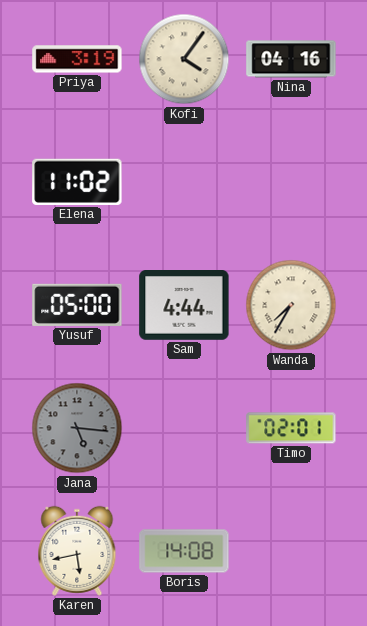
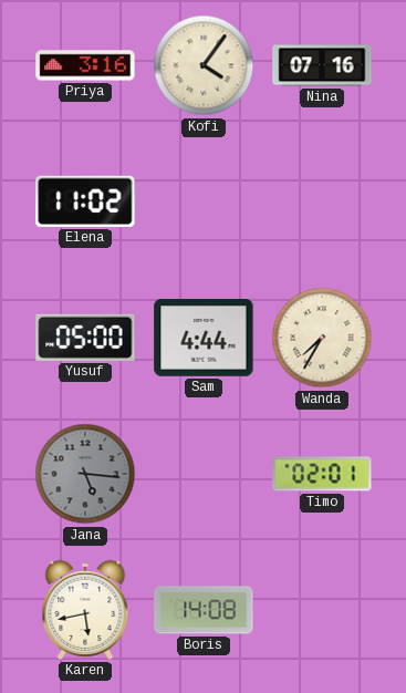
Priya: 3:19 -> 3:16 (85, 65)
Nina: 04:16 -> 07:16 (322, 65)
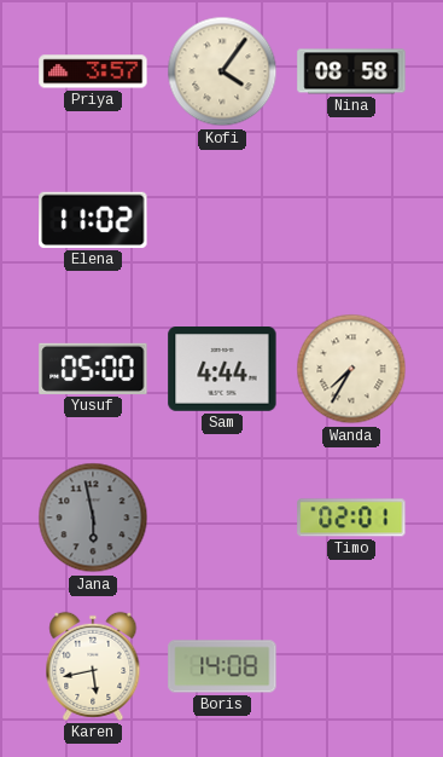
Priya: 3:16 -> 3:57 (93, 71)
Nina: 07:16 -> 08:58 (351, 71)
Jana: 5:16 -> 5:58 (93, 518)
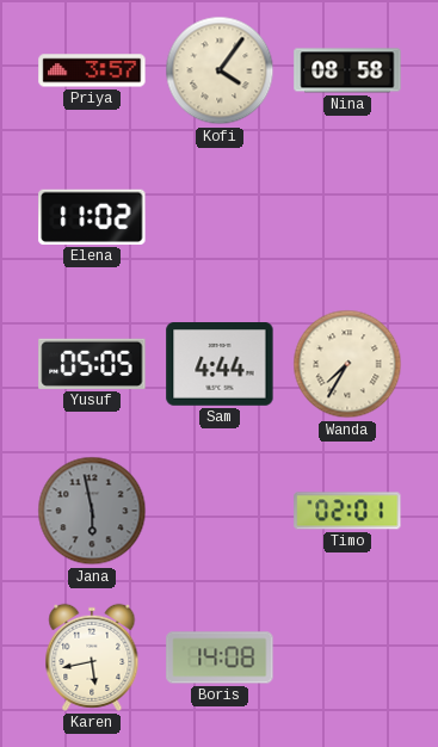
Yusuf: 05:00 -> 05:05 (92, 364)
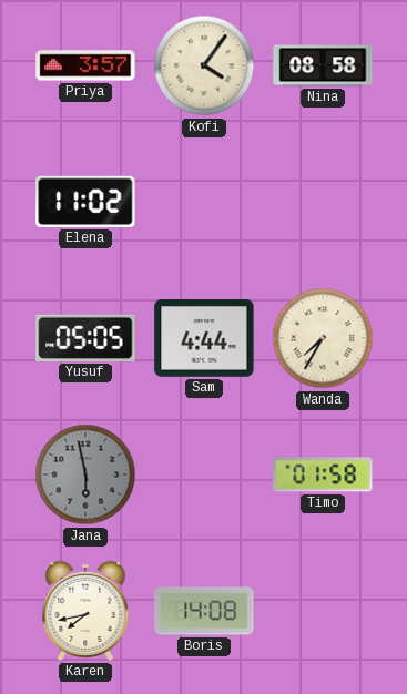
Timo: 02:01 -> 01:58 (323, 474)
Karen: 5:43 -> 7:43 (85, 611)
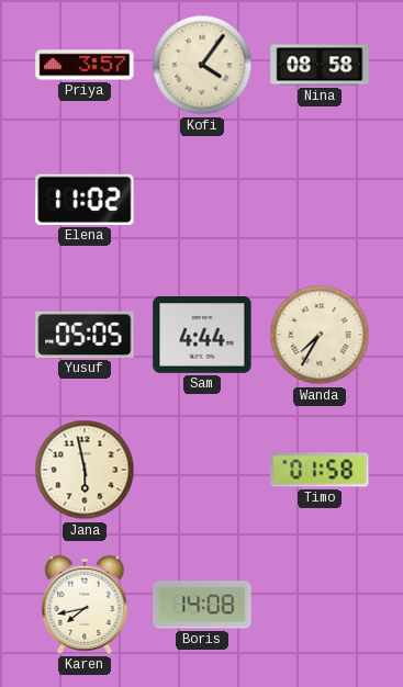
Jana dial: grey -> cream (85, 470)
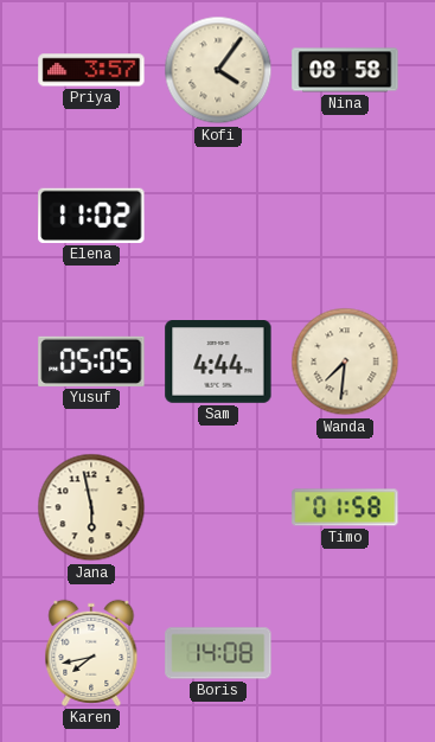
Wanda: 7:35 -> 7:31 (345, 362)
